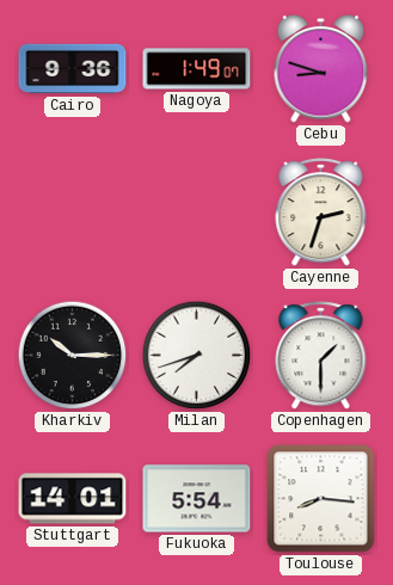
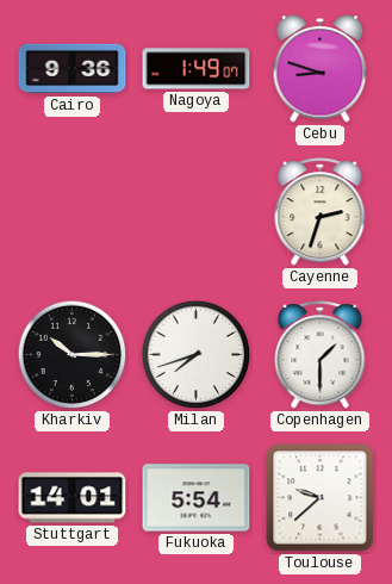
Toulouse: 8:16 -> 9:38 (321, 498)
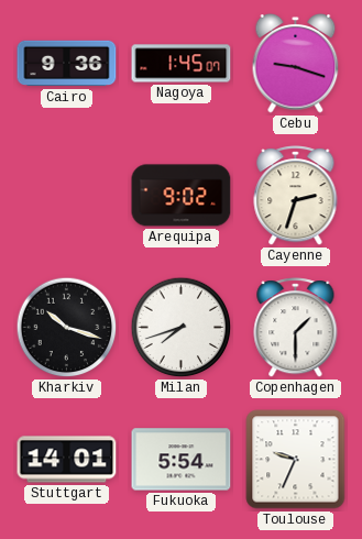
Nagoya: 1:49 -> 1:45 (182, 64)
Cebu: 8:48 -> 9:18 (296, 64)
Arequipa: none -> 9:02 (182, 196)
Kharkiv: 10:15 -> 10:18 (67, 328)
Toulouse: 9:38 -> 9:34 (296, 460)
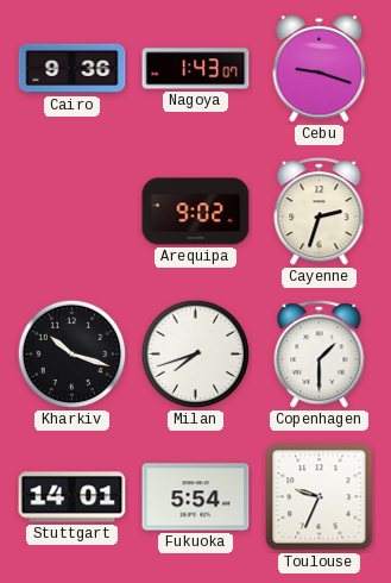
Nagoya: 1:45 -> 1:43 (196, 69)
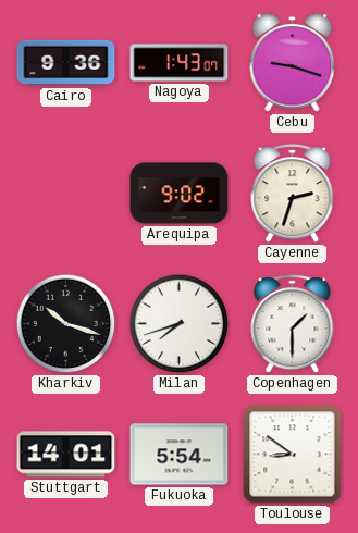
Toulouse: 9:34 -> 8:51 (293, 455)
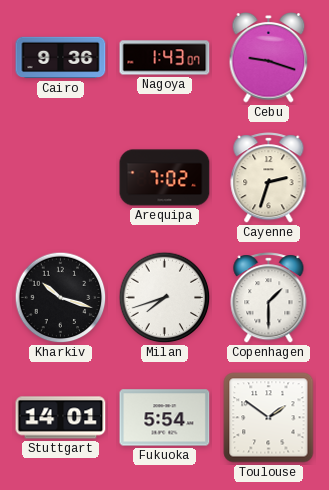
Arequipa: 9:02 -> 7:02 (165, 178)
Toulouse: 8:51 -> 1:51 (269, 418)
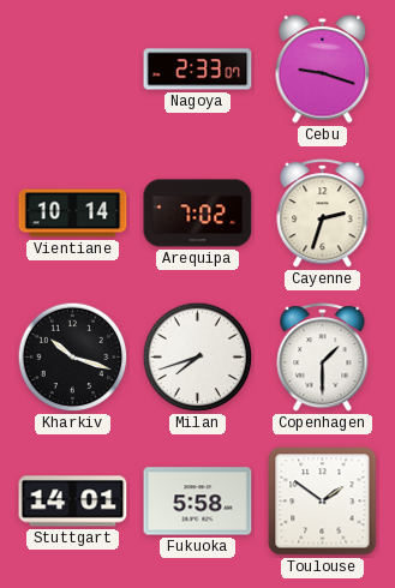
Cairo: 9:36 -> none (61, 58)
Nagoya: 1:43 -> 2:33 (198, 70)
Vientiane: none -> 10:14 (73, 214)
Fukuoka: 5:54 -> 5:58 (198, 502)
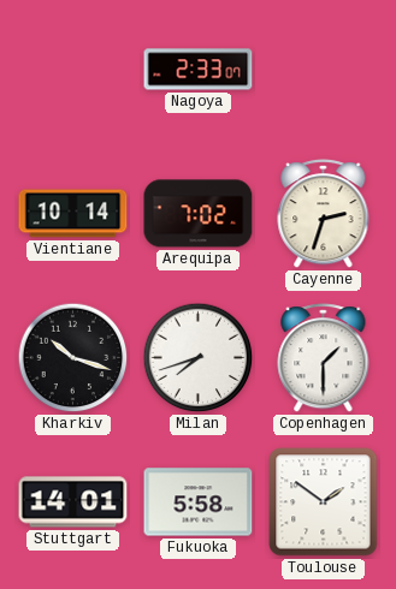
Cebu: 9:18 -> none (323, 70)
